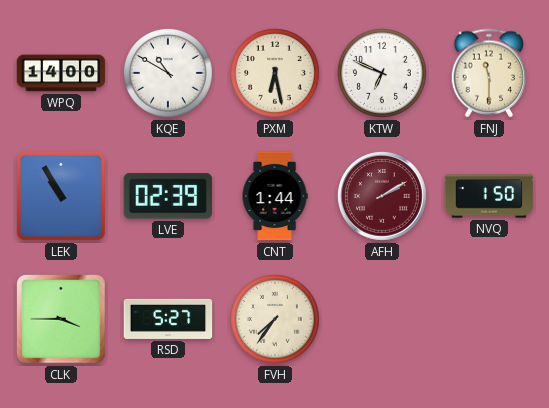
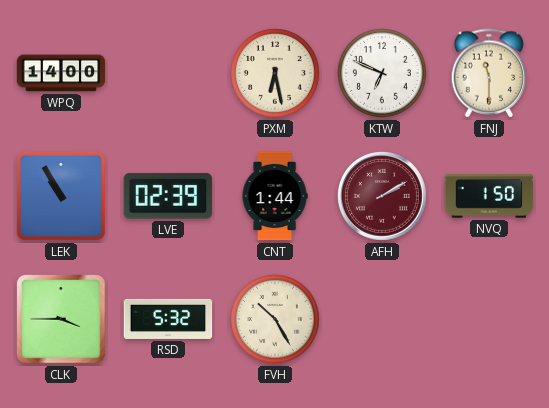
KQE: 10:50 -> none (169, 74)
RSD: 5:27 -> 5:32 (168, 319)
FVH: 7:36 -> 10:25 (276, 320)
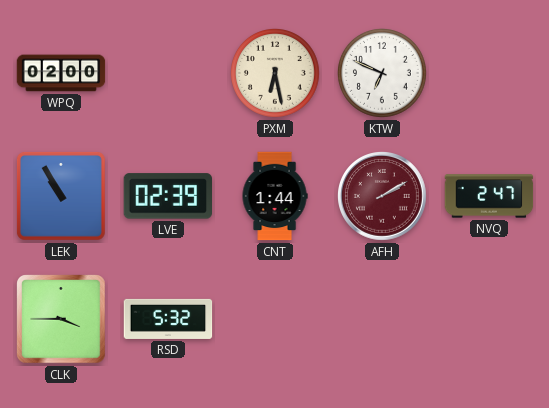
WPQ: 14:00 -> 02:00 (61, 73)
FNJ: 11:30 -> none (489, 73)
NVQ: 1:50 -> 2:47 (489, 196)
FVH: 10:25 -> none (276, 320)
